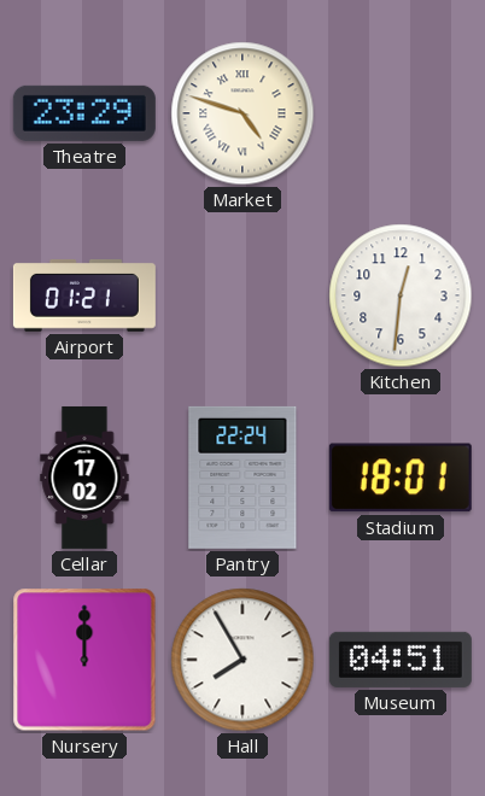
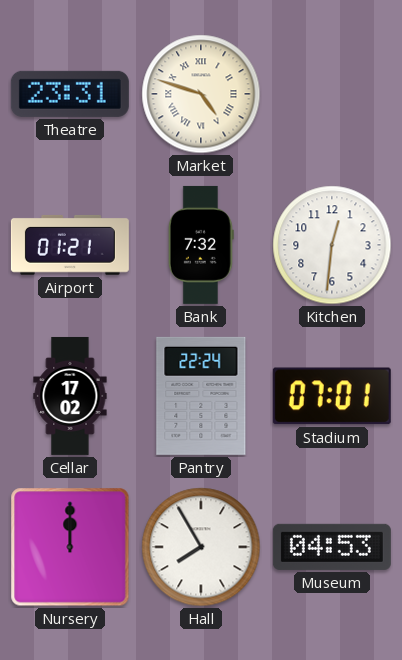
Theatre: 23:29 -> 23:31 (70, 94)
Bank: none -> 7:32 (201, 245)
Stadium: 18:01 -> 07:01 (332, 396)
Museum: 04:51 -> 04:53 (332, 547)
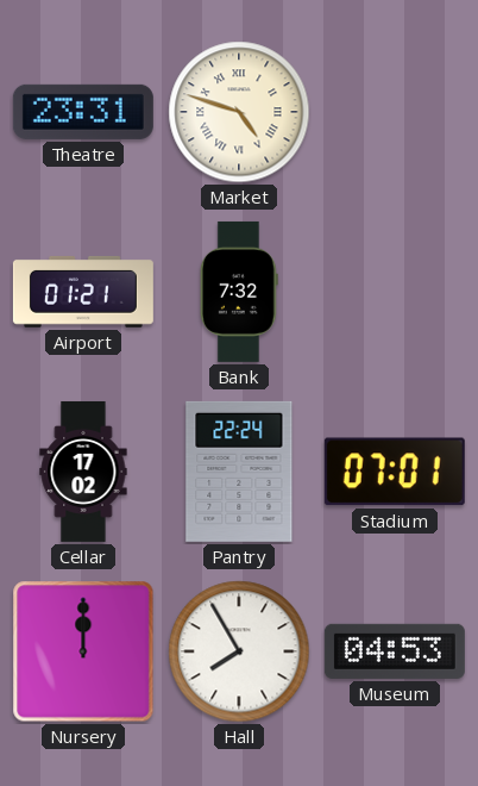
Kitchen: 12:31 -> none (332, 245)
